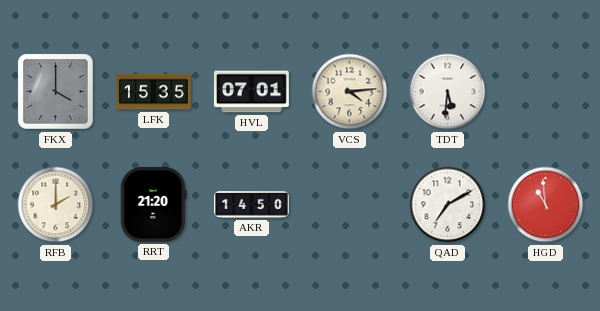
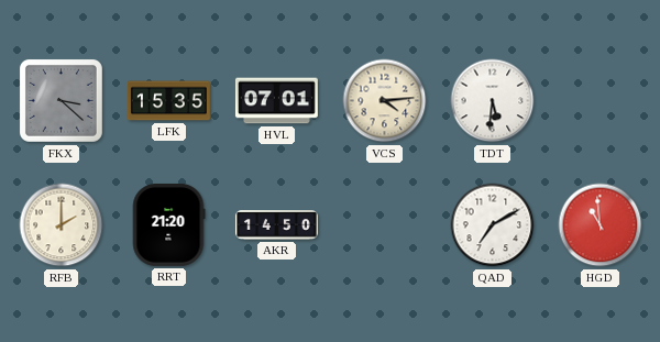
FKX: 4:00 -> 3:22 (61, 100)
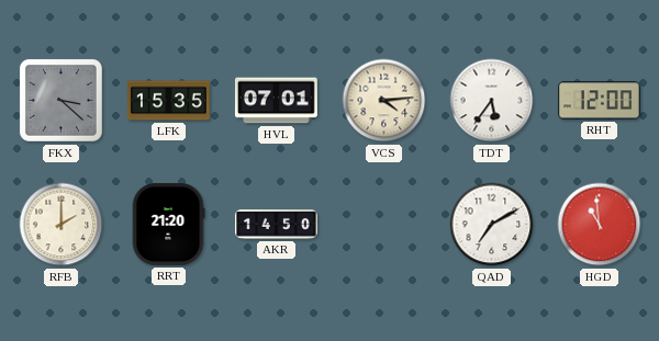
TDT: 5:31 -> 5:36 (492, 101)
RHT: none -> 12:00 (599, 101)
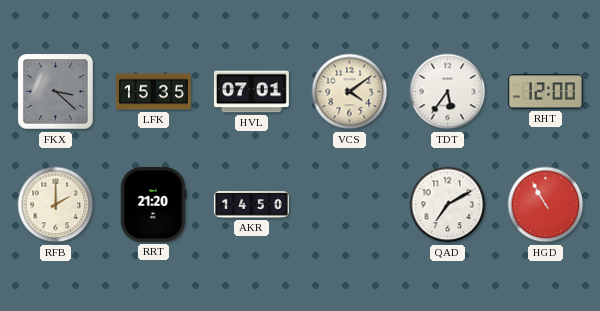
VCS: 4:14 -> 4:09 (350, 92)
HGD: 10:59 -> 10:55 (546, 205)
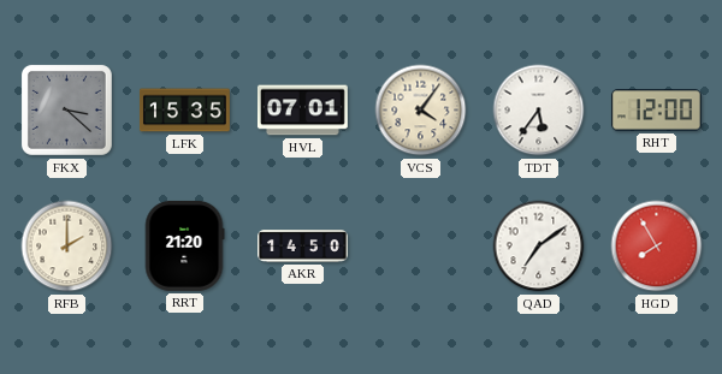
VCS: 4:09 -> 4:06 (421, 111)
QAD: 7:10 -> 7:09 (539, 247)
HGD: 10:55 -> 7:55 (657, 247)
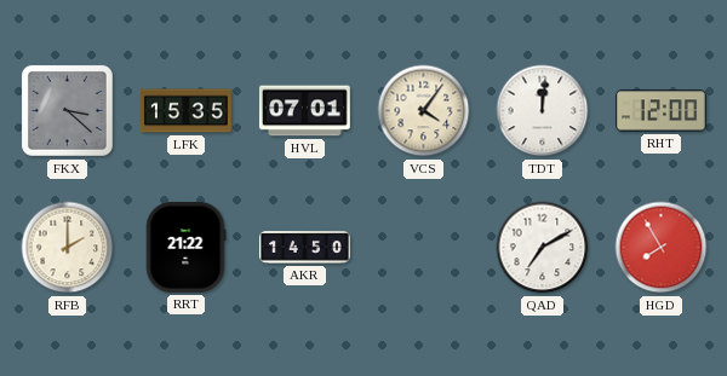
TDT: 5:36 -> 12:01 (543, 111)
RRT: 21:20 -> 21:22 (185, 247)
QAD: 7:09 -> 7:10 (543, 248)
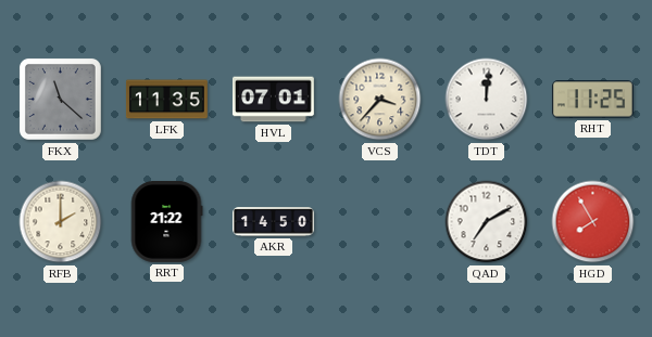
FKX: 3:22 -> 11:22 (60, 99)
LFK: 15:35 -> 11:35 (166, 100)
VCS: 4:06 -> 3:37 (380, 100)
RHT: 12:00 -> 11:25 (592, 100)
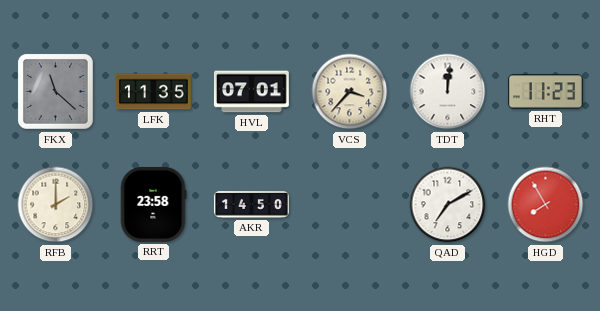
RHT: 11:25 -> 11:23 (545, 92)
RRT: 21:22 -> 23:58 (153, 204)
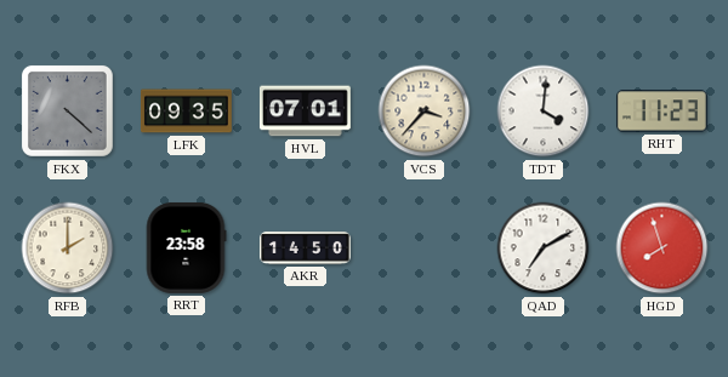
FKX: 11:22 -> 4:22 (67, 110)
LFK: 11:35 -> 09:35 (186, 112)
TDT: 12:01 -> 4:01 (544, 112)
HGD: 7:55 -> 7:57 (662, 249)
